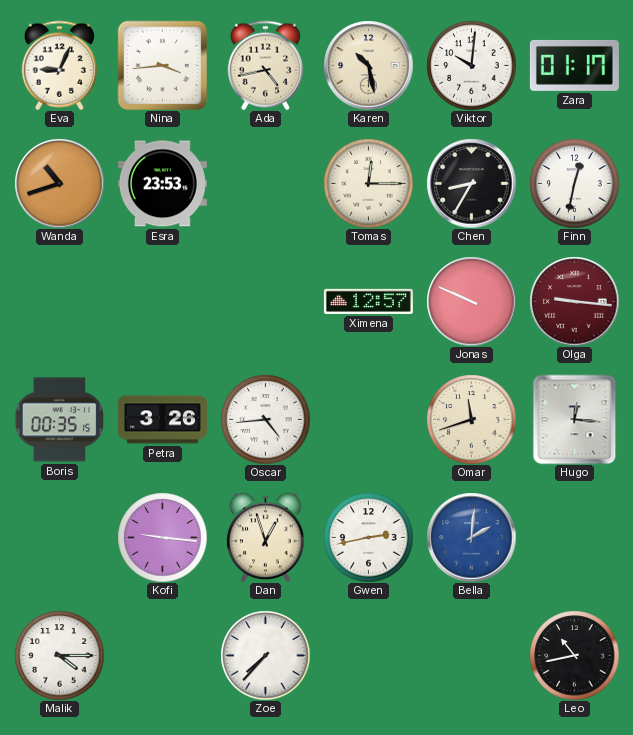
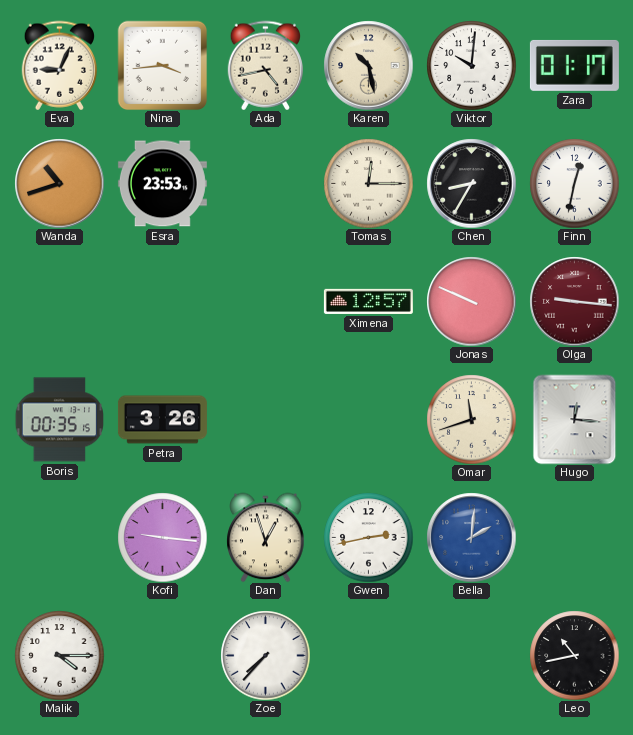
Oscar: 4:44 -> none (265, 419)
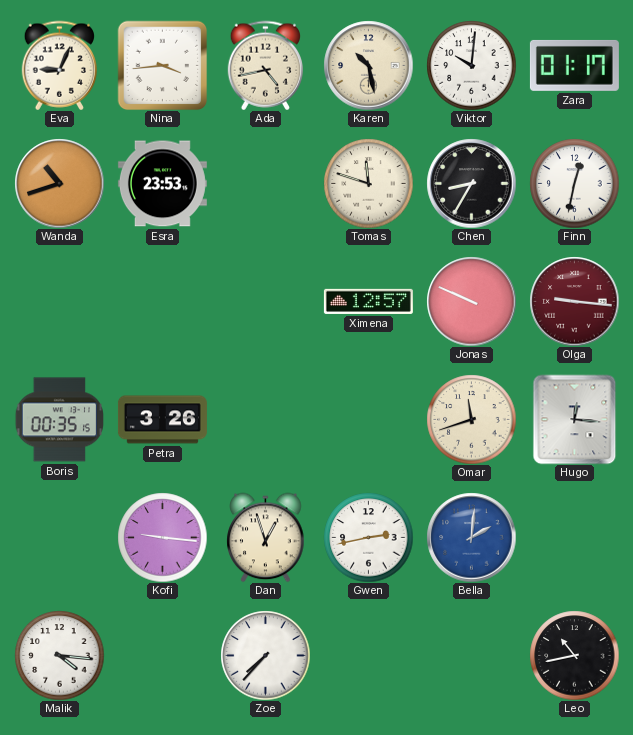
Tomas: 12:15 -> 11:48 (368, 183)
Malik: 4:15 -> 4:16 (59, 655)
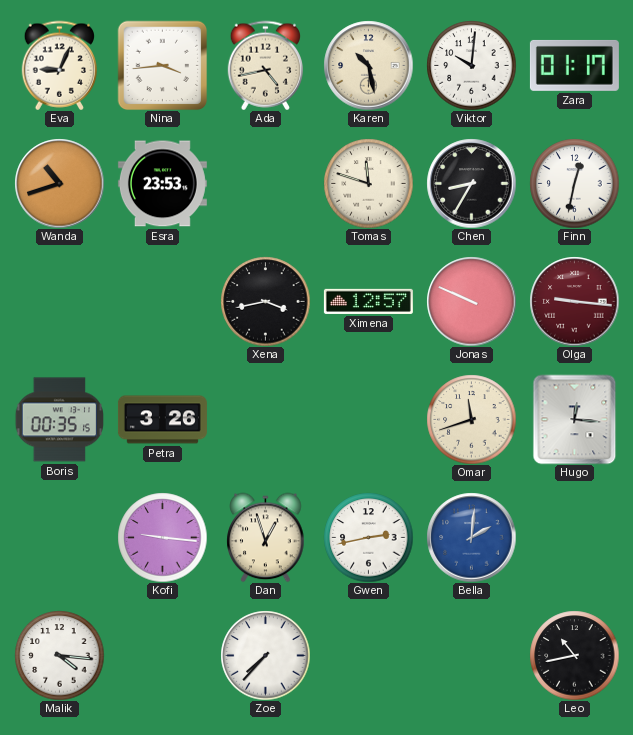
Xena: none -> 3:43 (265, 301)
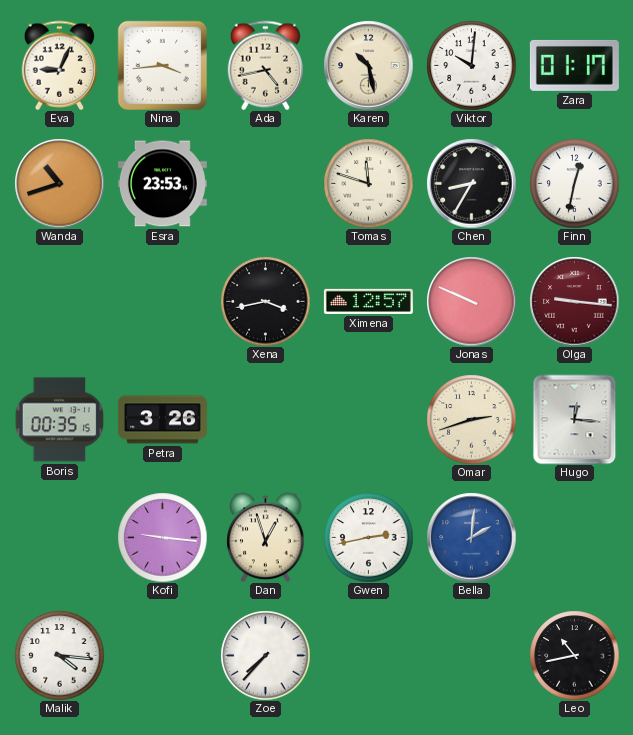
Omar: 11:42 -> 2:42 (471, 419)
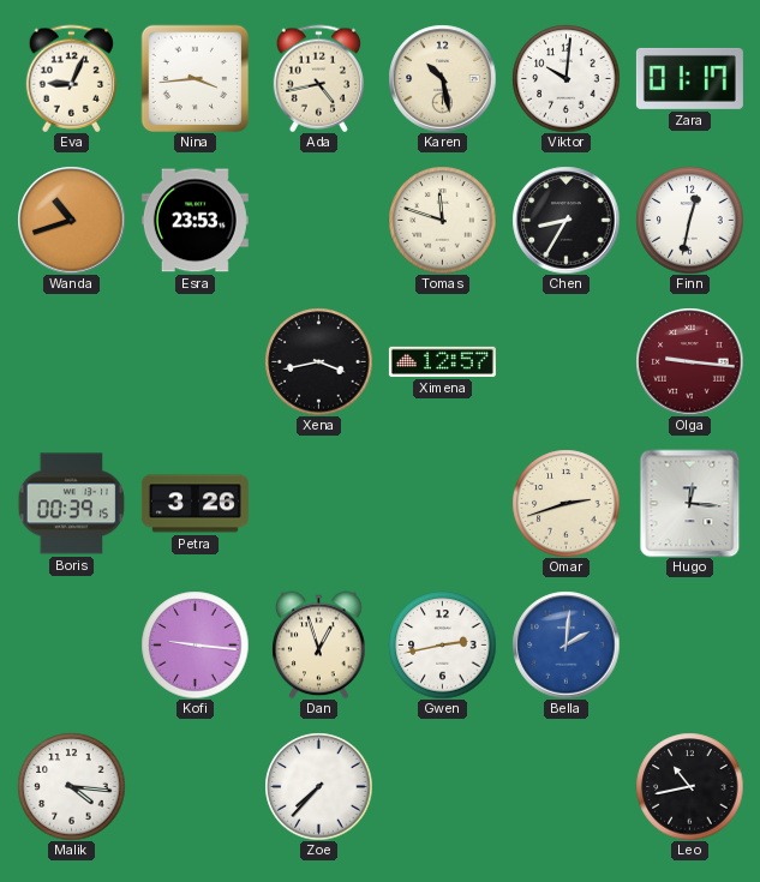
Jonas: 9:49 -> none (471, 301)
Boris: 00:35 -> 00:39 (71, 504)
